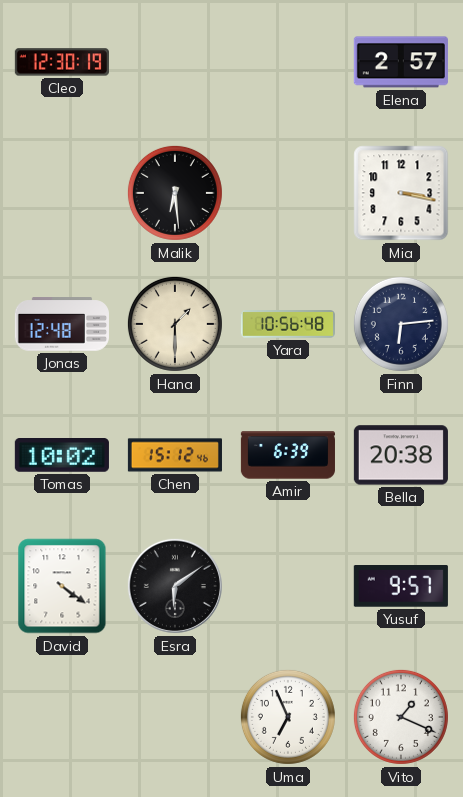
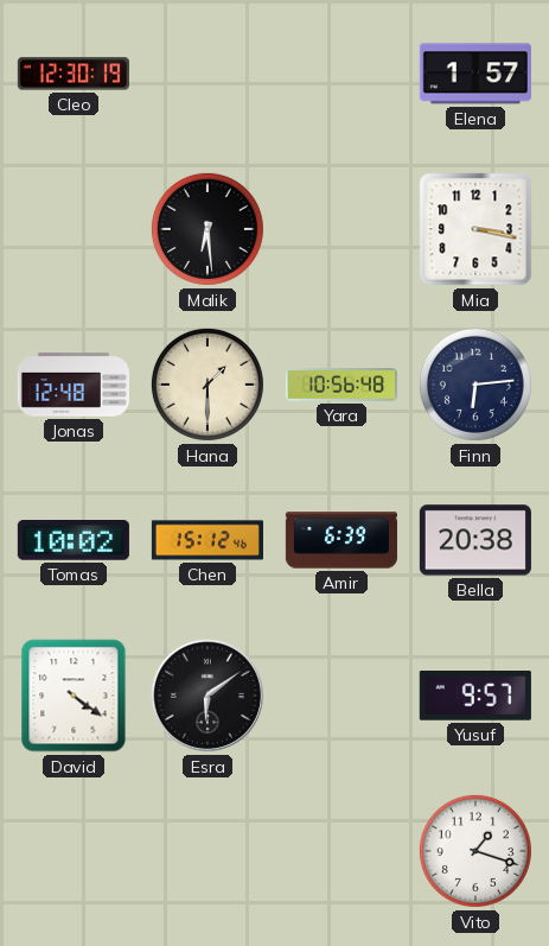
Elena: 2:57 -> 1:57 (475, 74)
Uma: 6:56 -> none (288, 717)
Vito: 1:19 -> 1:18 (475, 851)
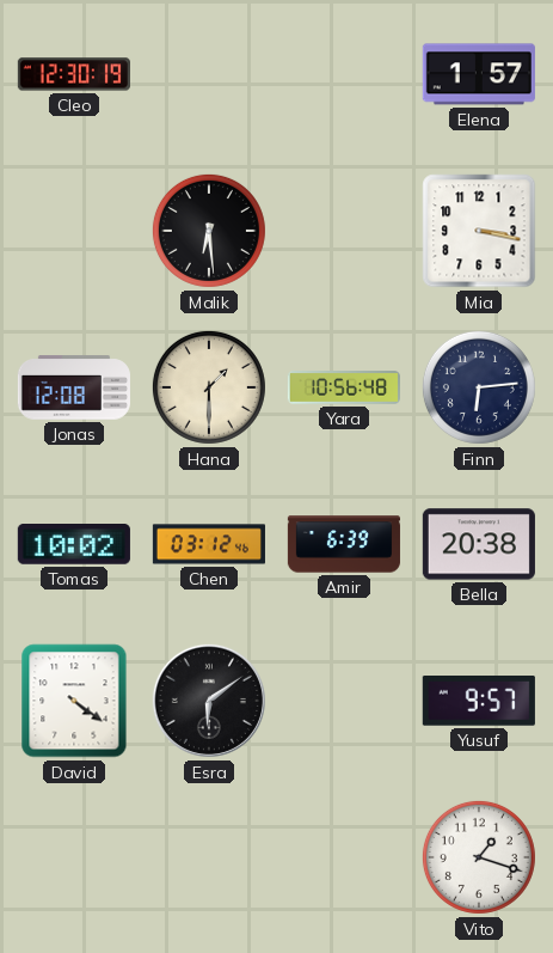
Jonas: 12:48 -> 12:08 (74, 387)
Chen: 15:12 -> 03:12 (209, 544)
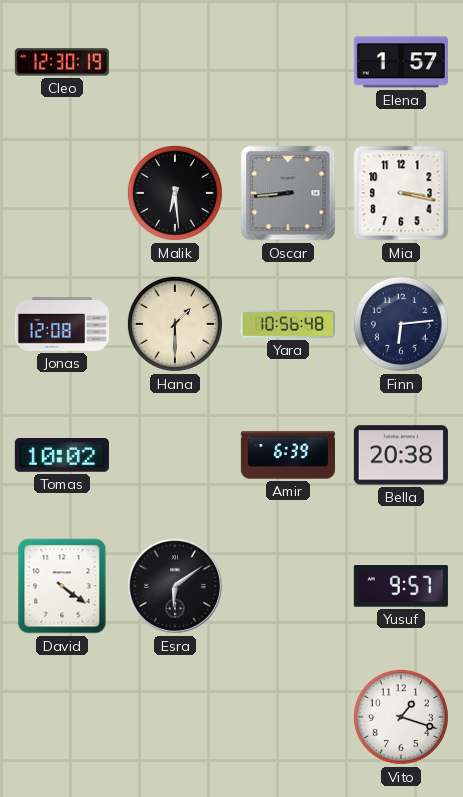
Oscar: none -> 8:44 (288, 193)
Chen: 03:12 -> none (209, 544)
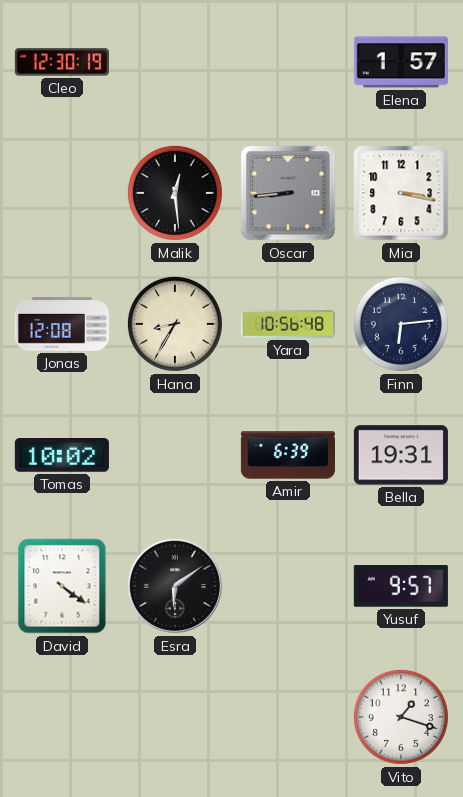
Malik: 6:29 -> 12:29 (175, 193)
Hana: 1:30 -> 8:35 (175, 324)
Bella: 20:38 -> 19:31 (401, 455)
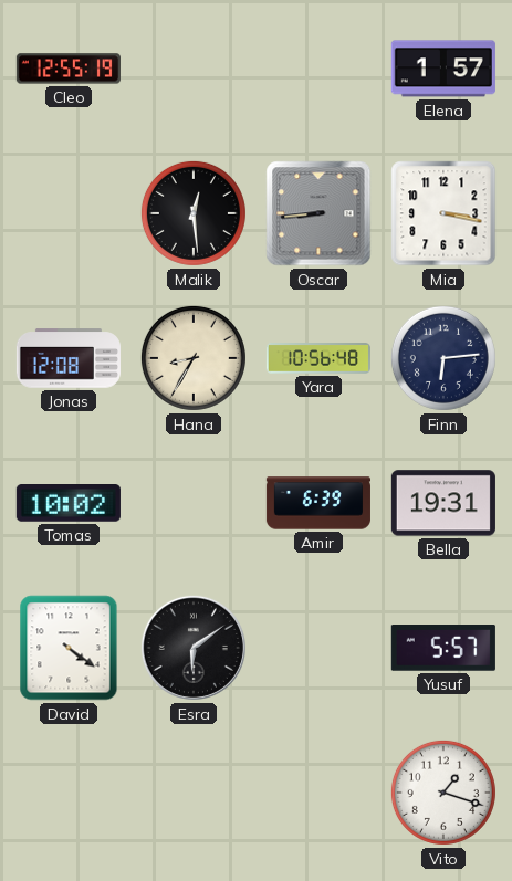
Cleo: 12:30 -> 12:55 (69, 69)
Yusuf: 9:57 -> 5:57 (443, 649)
